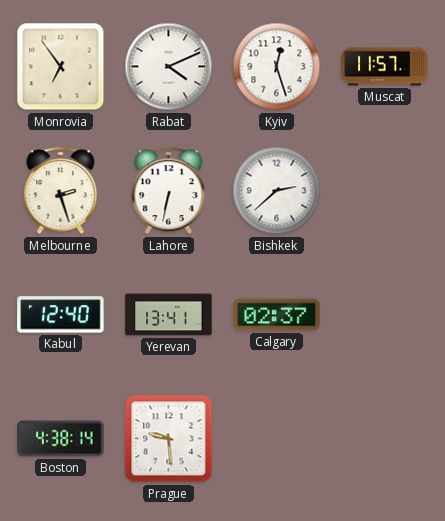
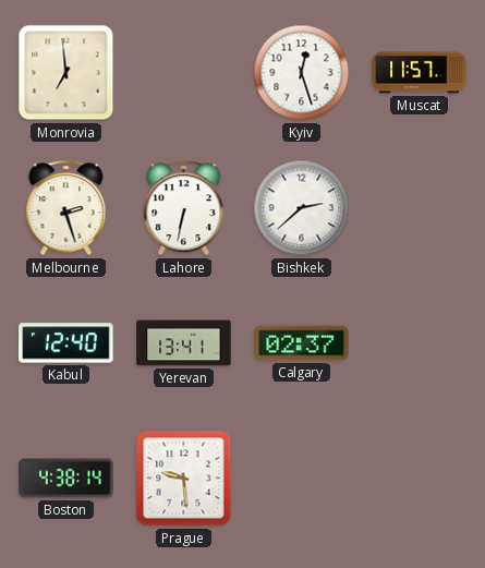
Monrovia: 6:54 -> 6:59 (66, 73)
Rabat: 4:11 -> none (169, 67)
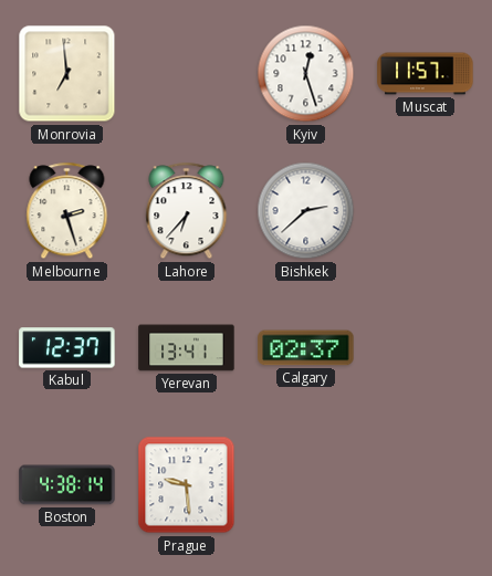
Lahore: 6:32 -> 6:37 (187, 211)
Kabul: 12:40 -> 12:37 (67, 348)
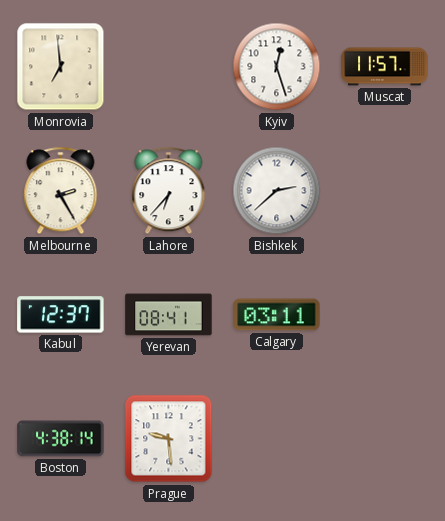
Melbourne: 2:27 -> 2:25 (61, 191)
Yerevan: 13:41 -> 08:41 (169, 315)
Calgary: 02:37 -> 03:11 (277, 315)
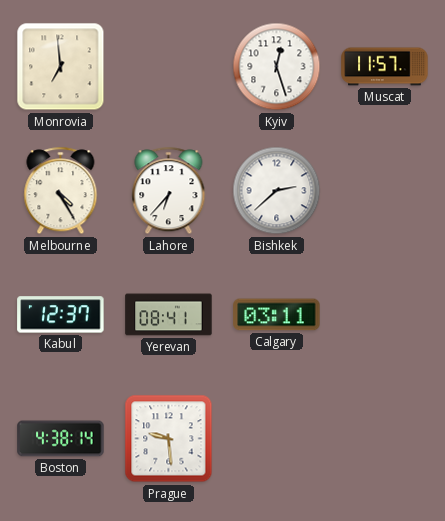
Melbourne: 2:25 -> 4:25 (61, 191)
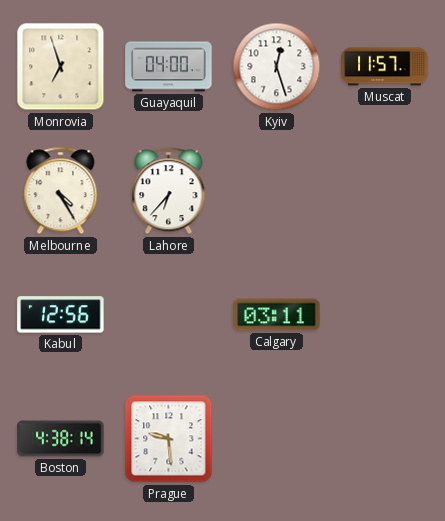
Monrovia: 6:59 -> 6:57 (61, 67)
Guayaquil: none -> 04:00 (169, 67)
Bishkek: 2:38 -> none (277, 191)
Kabul: 12:37 -> 12:56 (61, 315)
Yerevan: 08:41 -> none (169, 315)
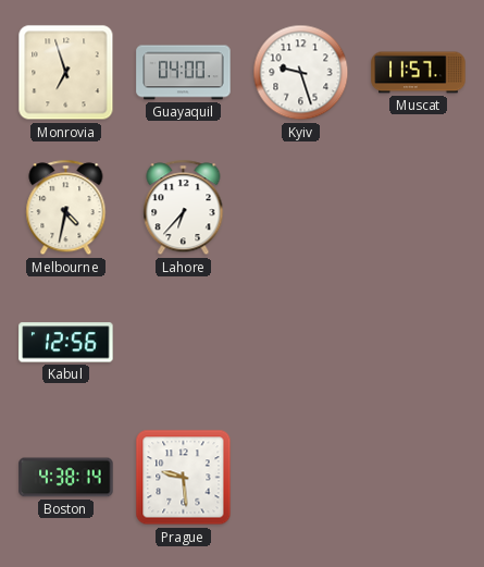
Kyiv: 12:27 -> 9:27 (301, 73)
Melbourne: 4:25 -> 4:32 (66, 208)
Calgary: 03:11 -> none (277, 315)
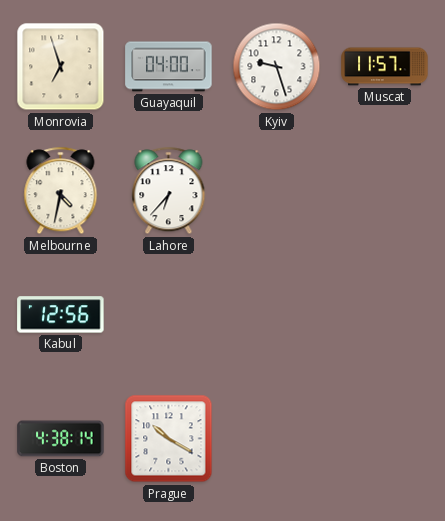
Prague: 9:29 -> 10:20 (169, 439)
